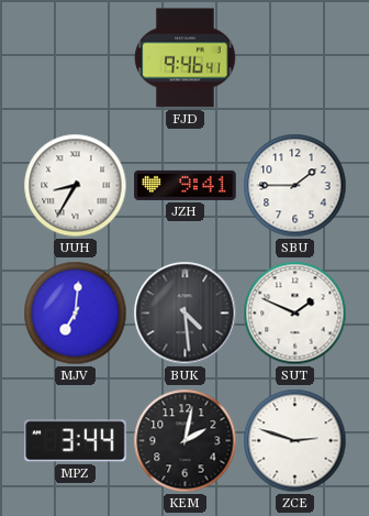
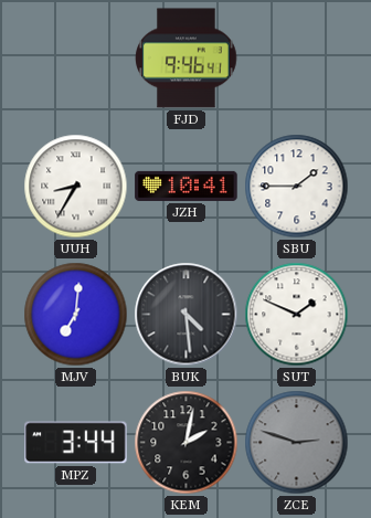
JZH: 9:41 -> 10:41 (187, 186)
ZCE dial: white -> grey (297, 443)
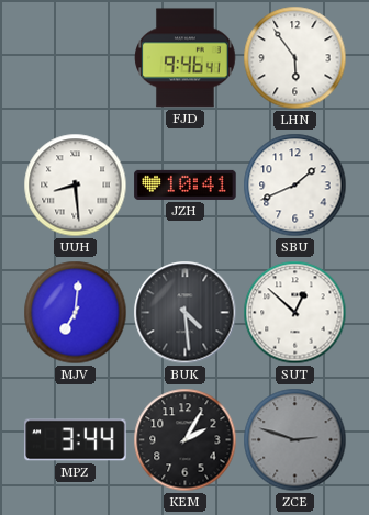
LHN: none -> 5:54 (295, 58)
UUH: 8:35 -> 8:29 (76, 186)
SBU: 1:45 -> 1:41 (295, 186)
SUT: 1:49 -> 12:52 (295, 313)
KEM: 2:02 -> 2:05 (186, 440)
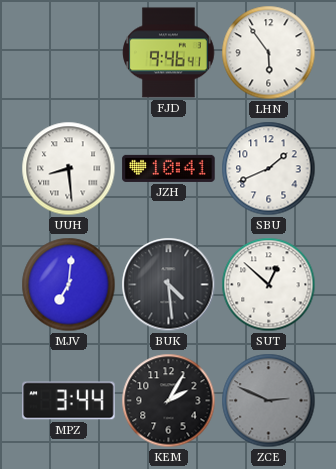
ZCE: 2:48 -> 2:49 (269, 401)
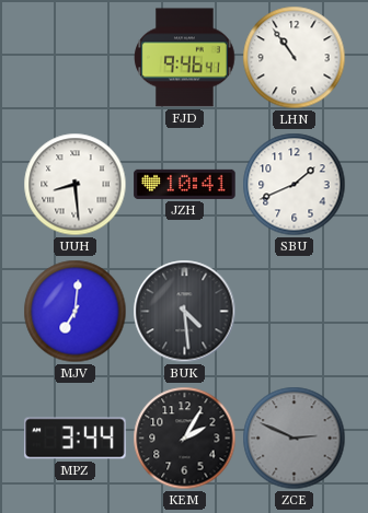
LHN: 5:54 -> 10:54 (295, 58)
SUT: 12:52 -> none (269, 285)
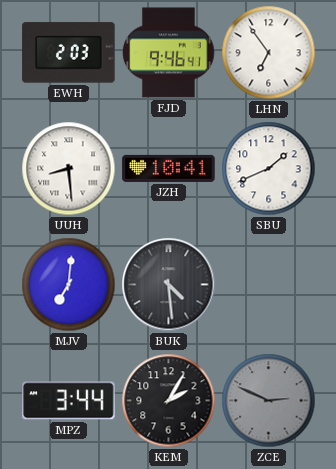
EWH: none -> 2:03 (69, 53)
LHN: 10:54 -> 6:54 (269, 53)
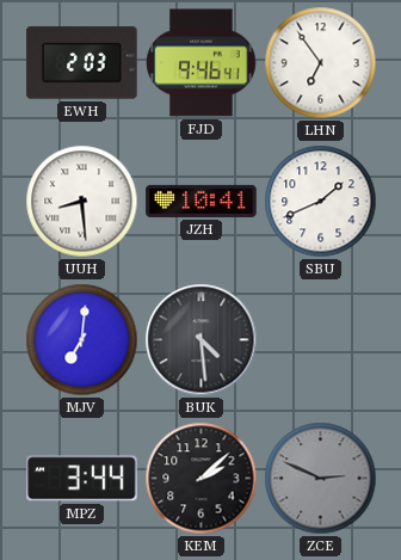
KEM: 2:05 -> 2:08 (202, 479)
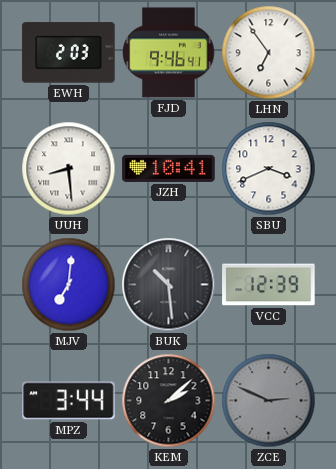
SBU: 1:41 -> 3:41 (269, 169)
BUK: 4:29 -> 10:29 (169, 285)
VCC: none -> 12:39 (269, 285)
